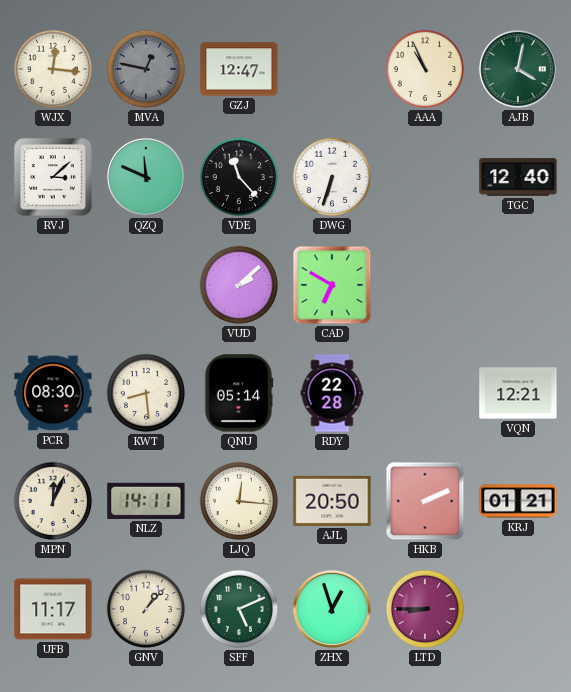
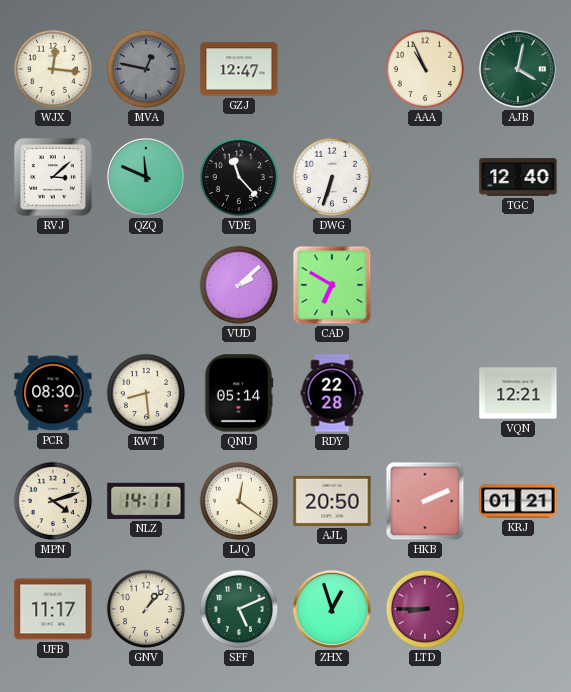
MPN: 12:04 -> 4:12 (53, 501)
LJQ: 12:16 -> 12:21 (239, 501)
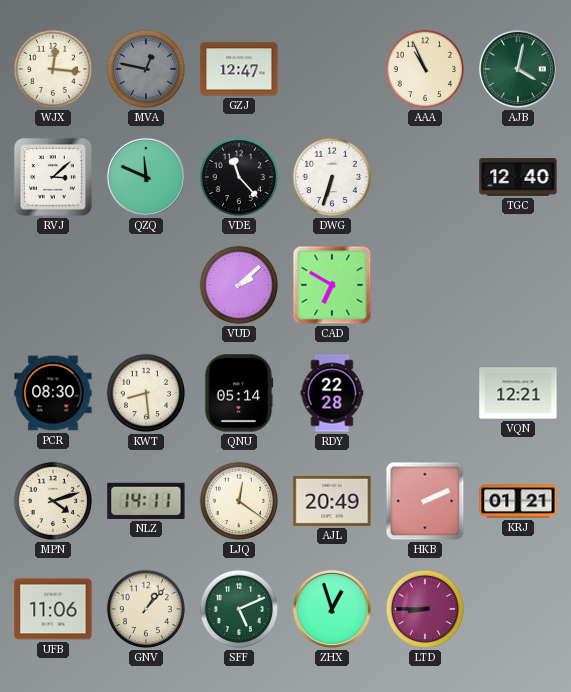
AJL: 20:50 -> 20:49 (332, 501)
UFB: 11:17 -> 11:06 (53, 609)
